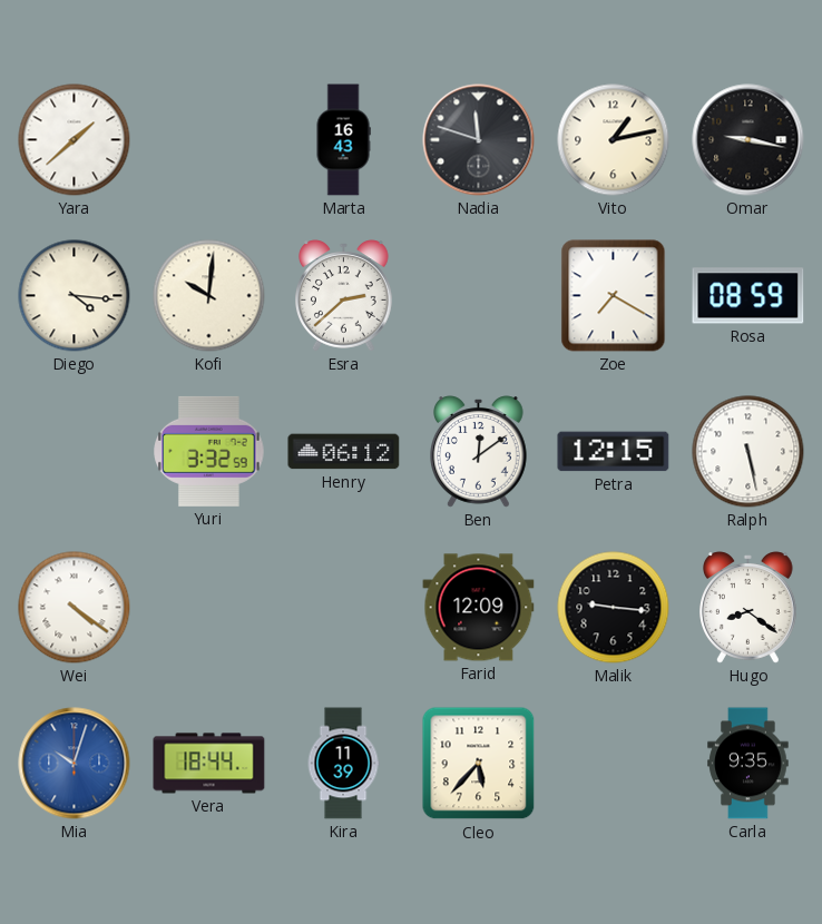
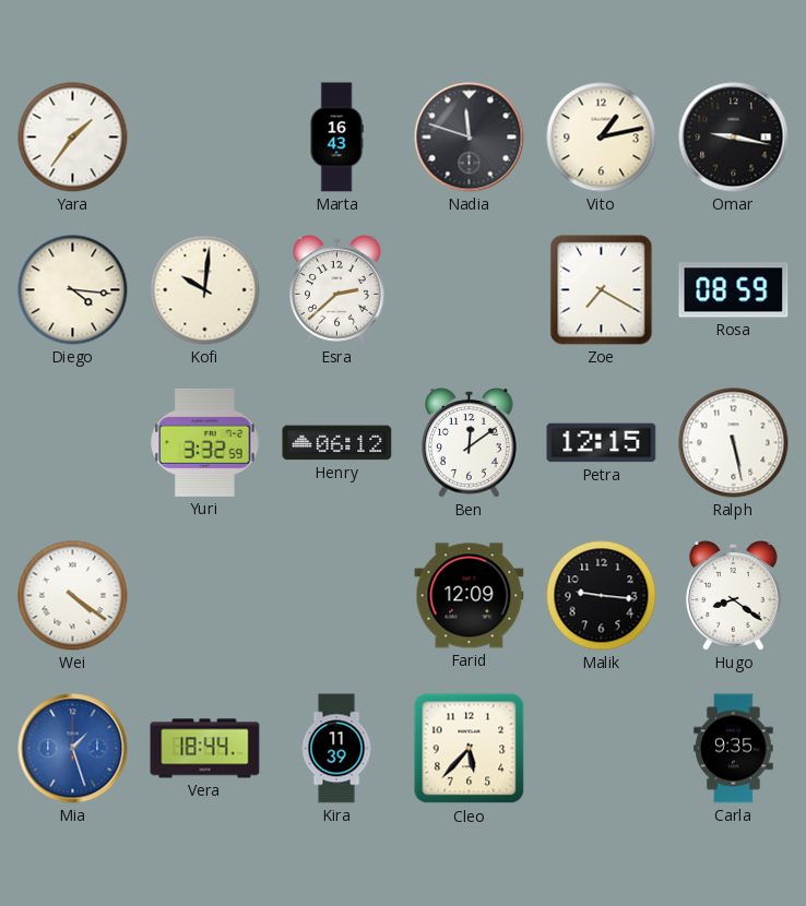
Yara: 1:38 -> 1:36 (73, 138)
Mia: 10:03 -> 1:27 (73, 749)
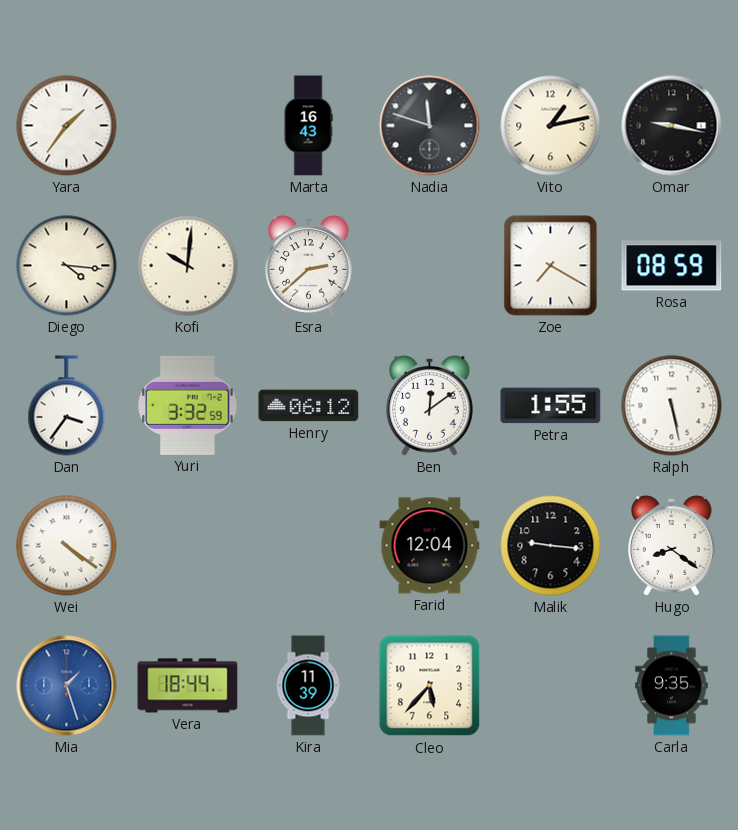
Dan: none -> 3:36 (67, 406)
Petra: 12:15 -> 1:55 (551, 406)
Farid: 12:09 -> 12:04 (430, 546)
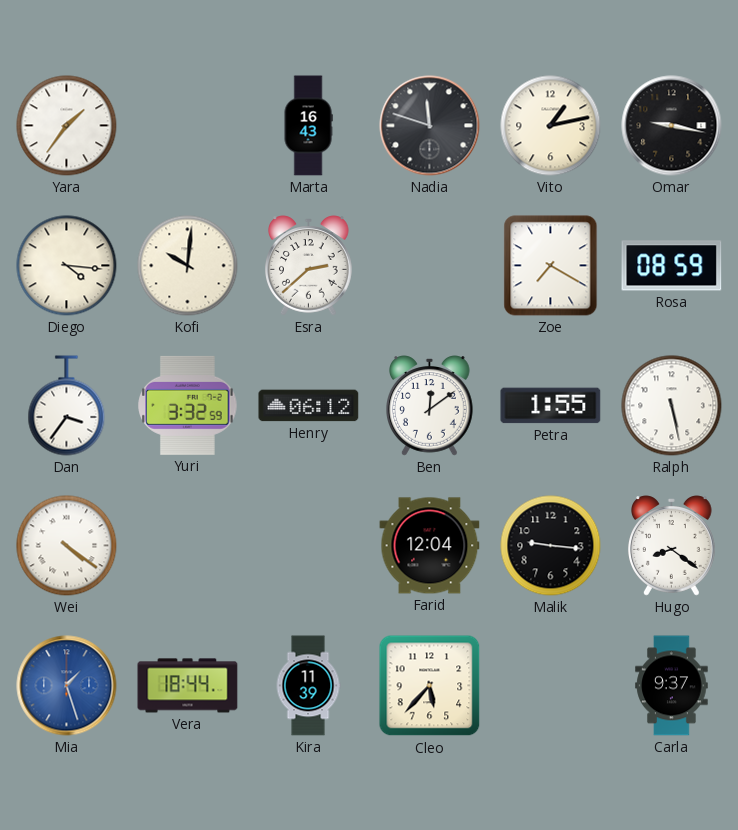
Carla: 9:35 -> 9:37 (672, 686)
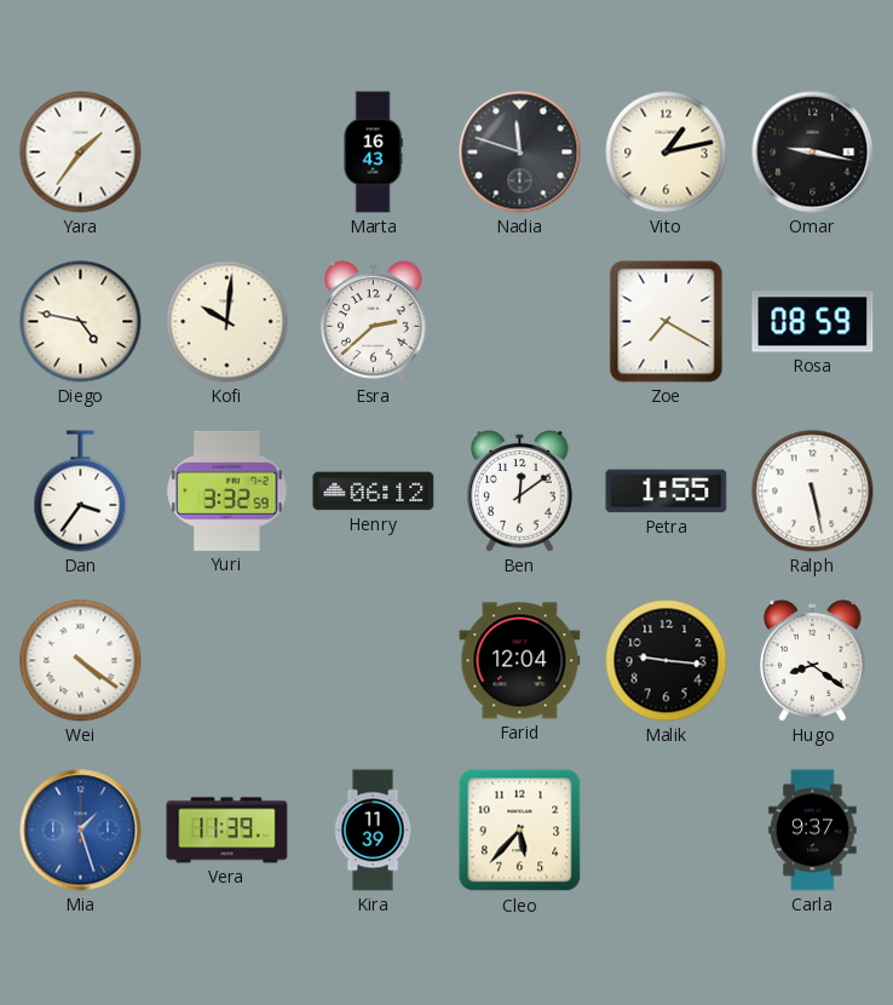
Diego: 4:16 -> 4:47 (81, 322)
Vera: 18:44 -> 11:39 (227, 831)
